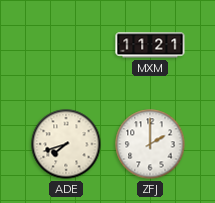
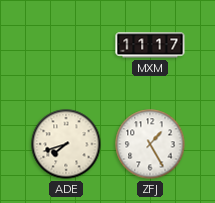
MXM: 11:21 -> 11:17 (150, 45)
ZFJ: 2:00 -> 1:25 (150, 144)
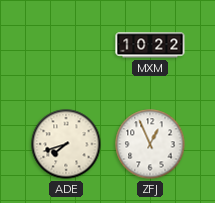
MXM: 11:17 -> 10:22 (150, 45)
ZFJ: 1:25 -> 12:56 (150, 144)
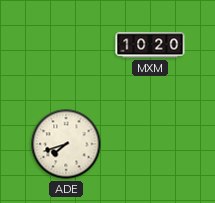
MXM: 10:22 -> 10:20 (150, 45)
ZFJ: 12:56 -> none (150, 144)
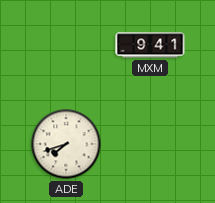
MXM: 10:20 -> 9:41 (150, 45)
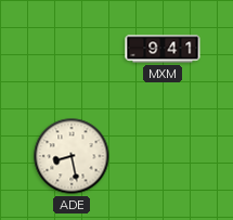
ADE: 7:42 -> 8:28 (72, 156)
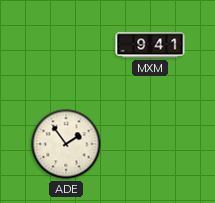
ADE: 8:28 -> 1:54 (66, 144)
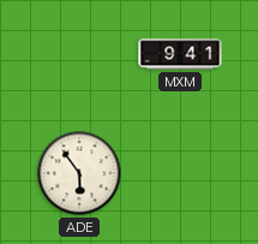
ADE: 1:54 -> 5:54 (79, 173)
